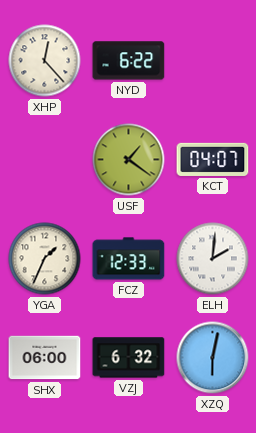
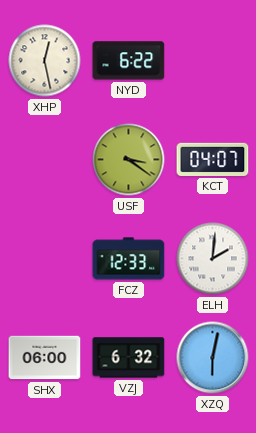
XHP: 12:23 -> 12:28 (45, 61)
USF: 1:21 -> 3:21 (129, 160)
YGA: 1:34 -> none (45, 259)
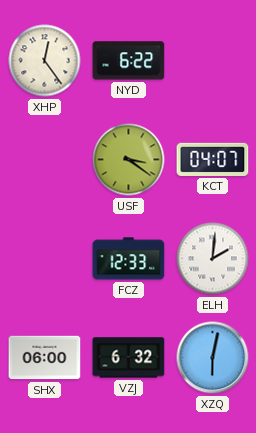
XHP: 12:28 -> 12:24 (45, 61)
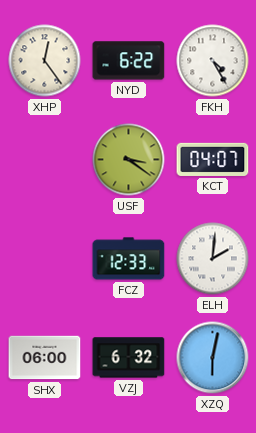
FKH: none -> 4:25 (213, 61)
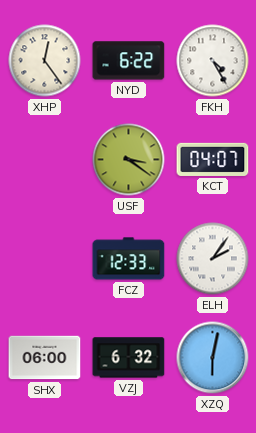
ELH: 2:01 -> 2:06 (213, 259)
